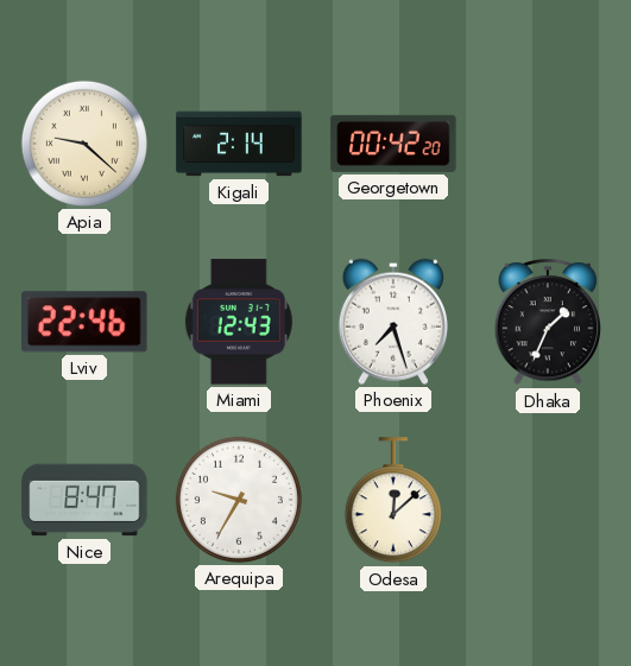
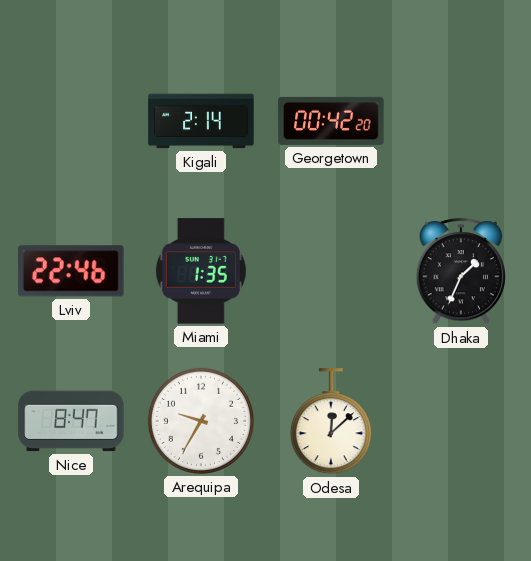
Apia: 9:22 -> none (84, 144)
Miami: 12:43 -> 1:35 (201, 271)
Phoenix: 7:27 -> none (393, 322)
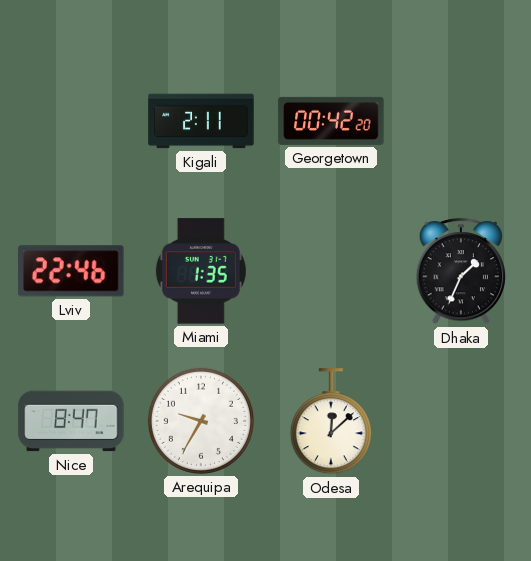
Kigali: 2:14 -> 2:11 (201, 121)
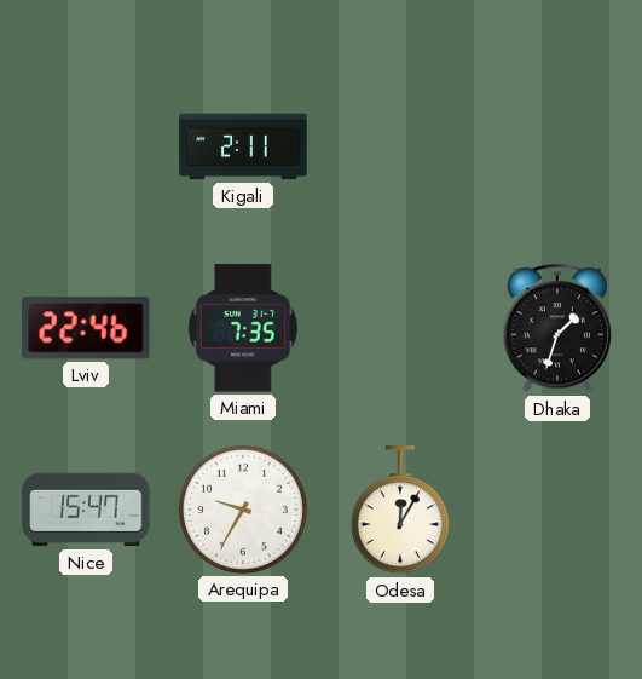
Georgetown: 00:42 -> none (331, 121)
Miami: 1:35 -> 7:35 (243, 328)
Dhaka: 1:34 -> 1:33 (556, 329)
Nice: 8:47 -> 15:47 (86, 510)
Odesa: 12:08 -> 12:05 (400, 511)
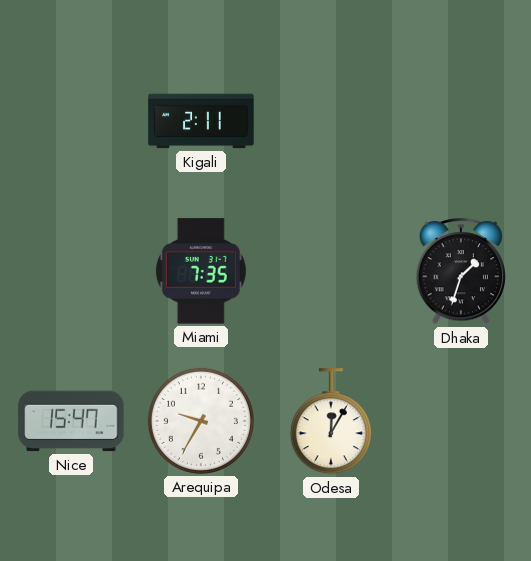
Lviv: 22:46 -> none (86, 328)
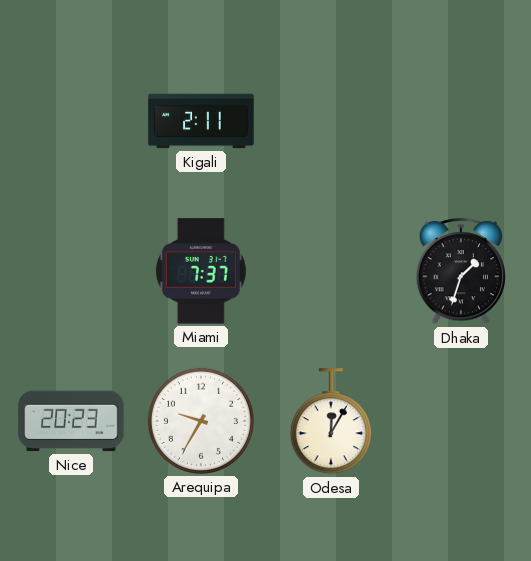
Miami: 7:35 -> 7:37 (201, 271)
Nice: 15:47 -> 20:23 (71, 421)
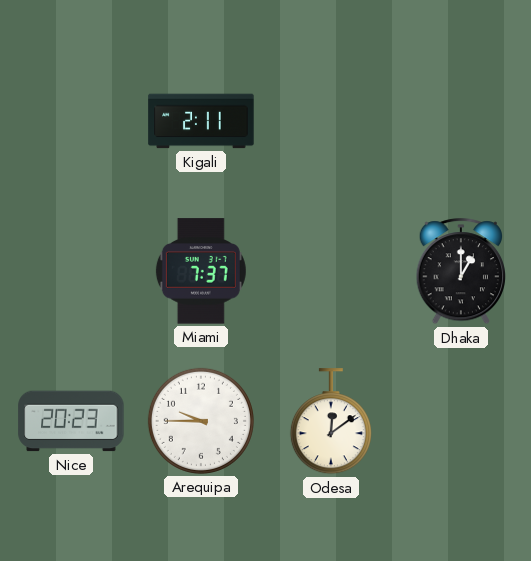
Dhaka: 1:33 -> 1:00 (460, 272)
Arequipa: 9:35 -> 9:45 (201, 421)
Odesa: 12:05 -> 12:09 (331, 422)
